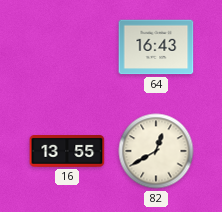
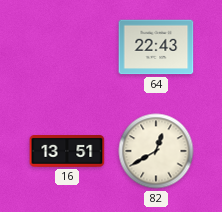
64: 16:43 -> 22:43 (156, 47)
16: 13:55 -> 13:51 (67, 152)
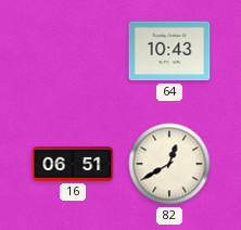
64: 22:43 -> 10:43 (169, 51)
16: 13:51 -> 06:51 (73, 165)
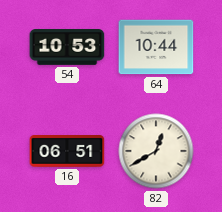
54: none -> 10:53 (67, 48)
64: 10:43 -> 10:44 (156, 47)
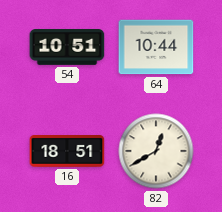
54: 10:53 -> 10:51 (67, 48)
16: 06:51 -> 18:51 (67, 152)
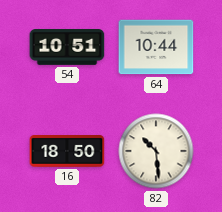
16: 18:51 -> 18:50 (67, 152)
82: 12:40 -> 10:29 (156, 151)
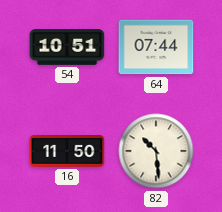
64: 10:44 -> 07:44 (156, 47)
16: 18:50 -> 11:50 (67, 152)
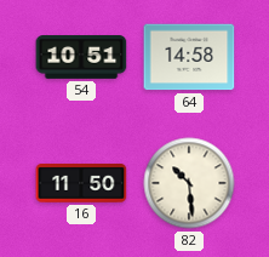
64: 07:44 -> 14:58 (189, 57)
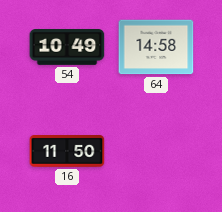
54: 10:51 -> 10:49 (67, 48)
82: 10:29 -> none (189, 183)
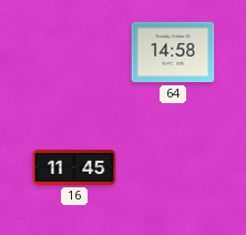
54: 10:49 -> none (67, 48)
16: 11:50 -> 11:45 (74, 168)
